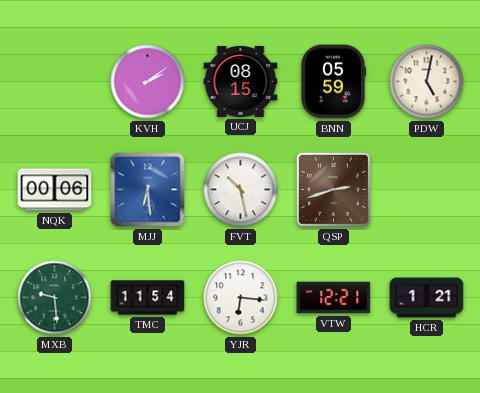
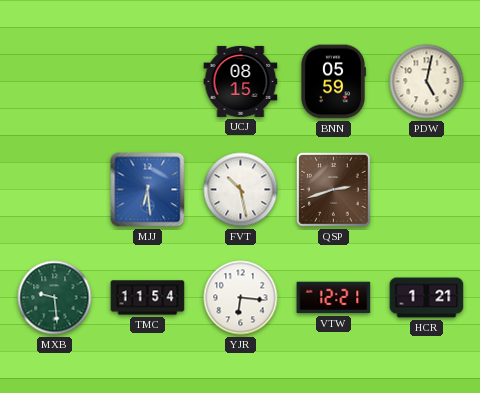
KVH: 2:09 -> none (148, 82)
NQK: 00:06 -> none (55, 190)
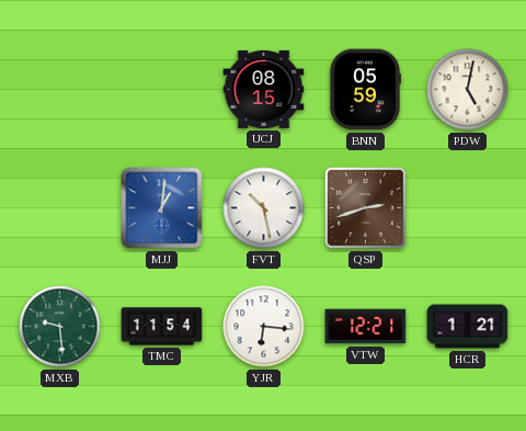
MJJ: 6:29 -> 1:01 (162, 208)
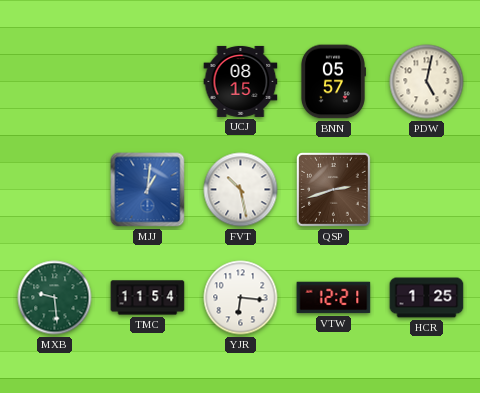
BNN: 05:59 -> 05:57 (333, 82)
HCR: 1:21 -> 1:25 (427, 298)
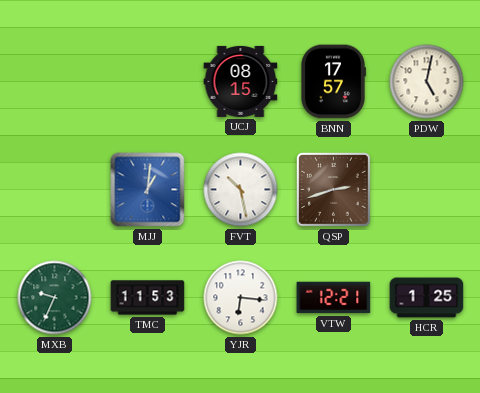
BNN: 05:57 -> 17:57 (333, 82)
MXB: 9:29 -> 9:34 (55, 298)
TMC: 11:54 -> 11:53 (148, 298)
